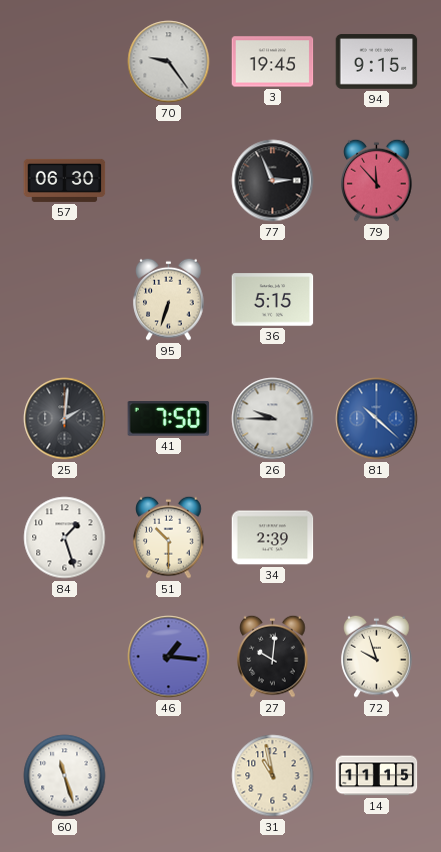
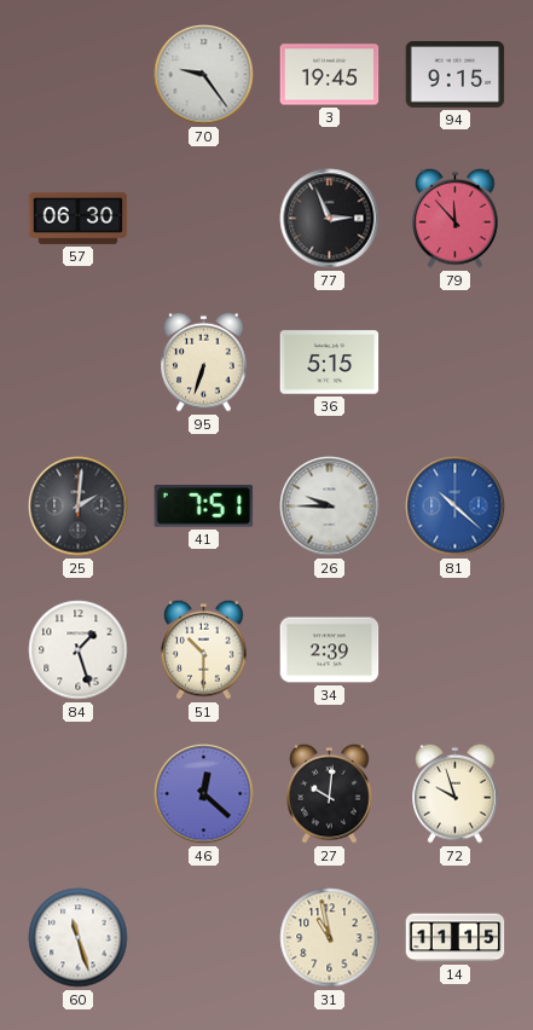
41: 7:50 -> 7:51 (204, 507)
46: 1:16 -> 12:22 (204, 794)
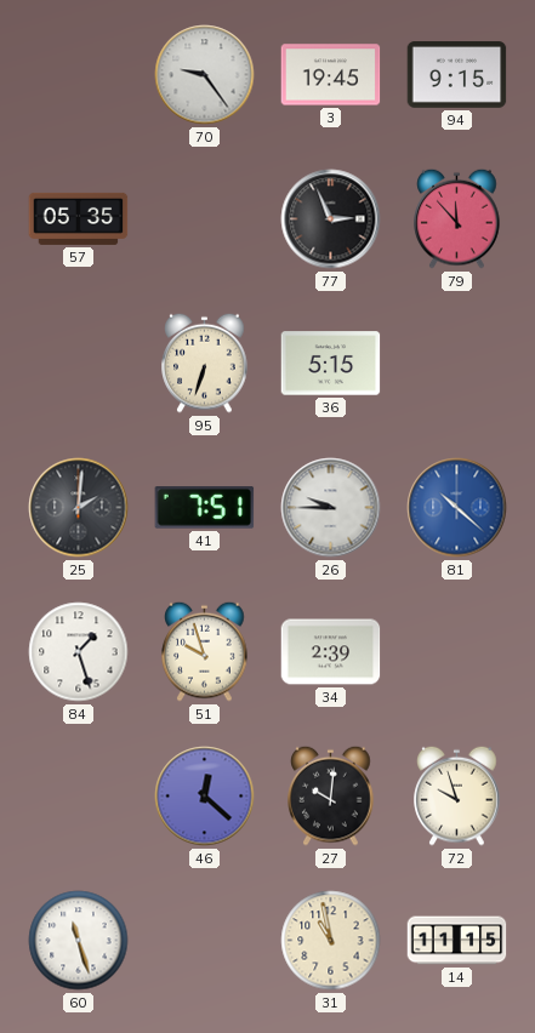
57: 06:30 -> 05:35 (79, 218)
51: 10:30 -> 9:57 (205, 651)
